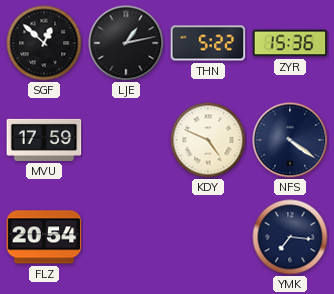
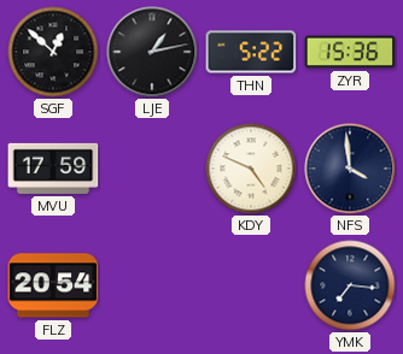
NFS: 4:21 -> 3:59 (350, 169)
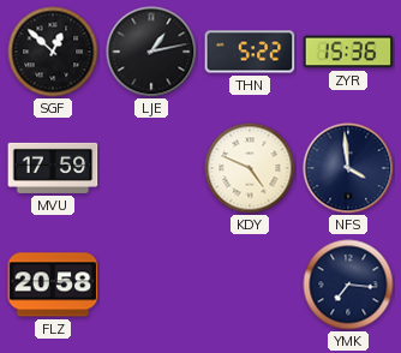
FLZ: 20:54 -> 20:58 (53, 285)
